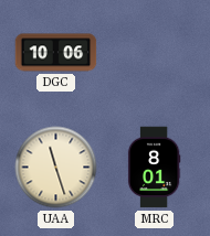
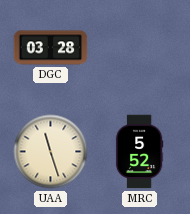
DGC: 10:06 -> 03:28 (51, 48)
MRC: 8:01 -> 5:52 (139, 152)
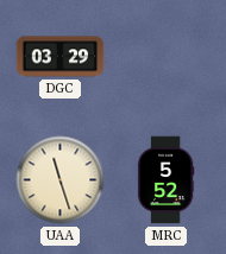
DGC: 03:28 -> 03:29 (61, 57)
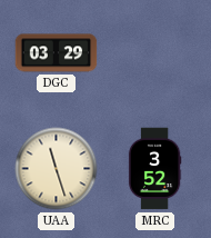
MRC: 5:52 -> 3:52 (154, 169)
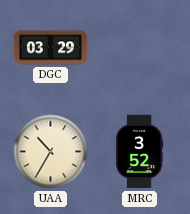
UAA: 11:27 -> 10:35 (51, 152)
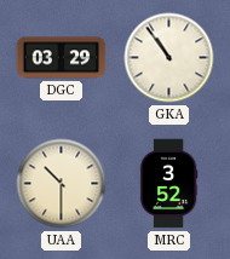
GKA: none -> 10:54 (169, 58)
UAA: 10:35 -> 10:30 (62, 184)
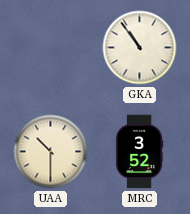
DGC: 03:29 -> none (62, 58)
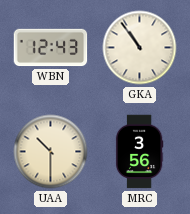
WBN: none -> 12:43 (51, 48)
MRC: 3:52 -> 3:56 (139, 152)
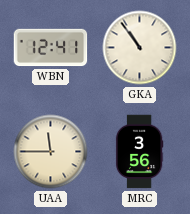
WBN: 12:43 -> 12:41 (51, 48)
UAA: 10:30 -> 11:45 (51, 152)
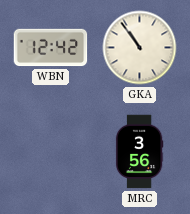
WBN: 12:41 -> 12:42 (51, 48)
UAA: 11:45 -> none (51, 152)
